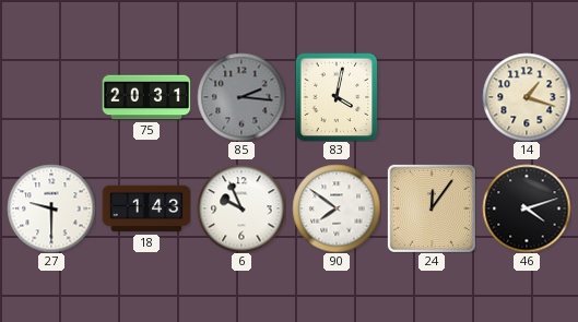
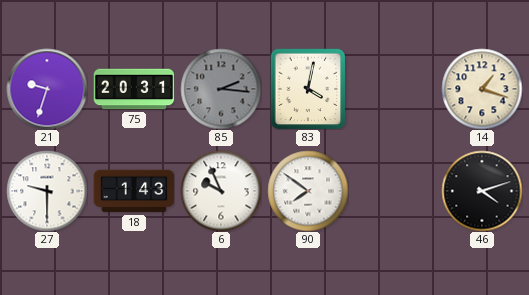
21: none -> 9:33 (47, 89)
24: 12:06 -> none (432, 208)
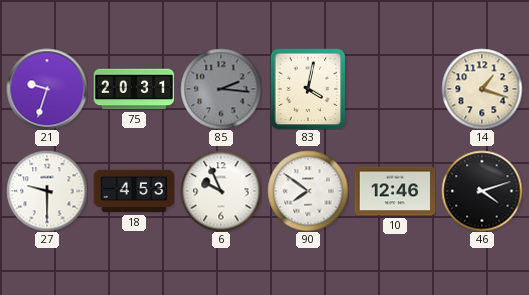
18: 1:43 -> 4:53 (134, 191)
10: none -> 12:46 (395, 191)
